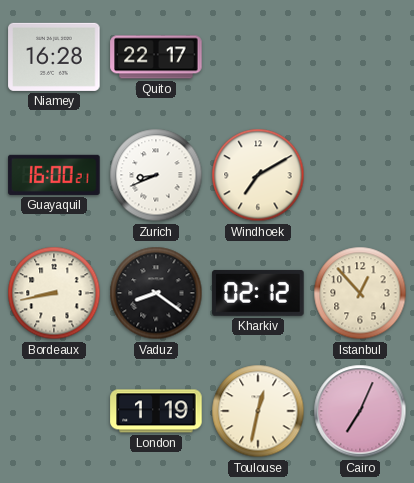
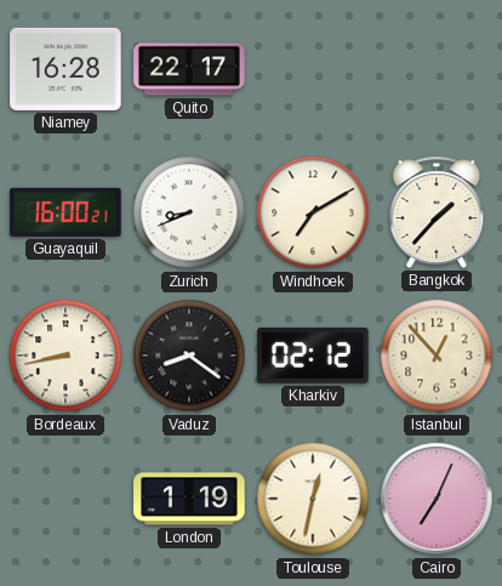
Bangkok: none -> 1:37 (437, 212)
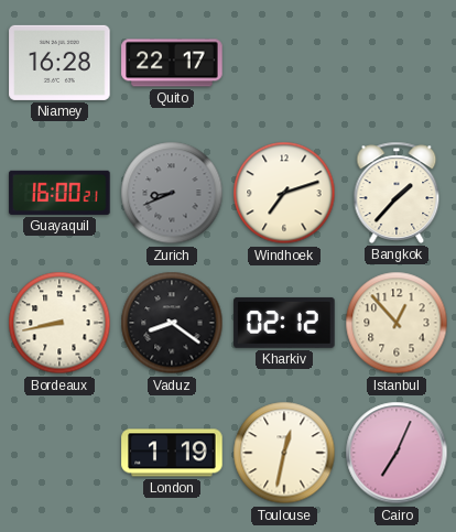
Zurich dial: white -> grey (172, 193)
Windhoek: 7:10 -> 7:12 (284, 193)
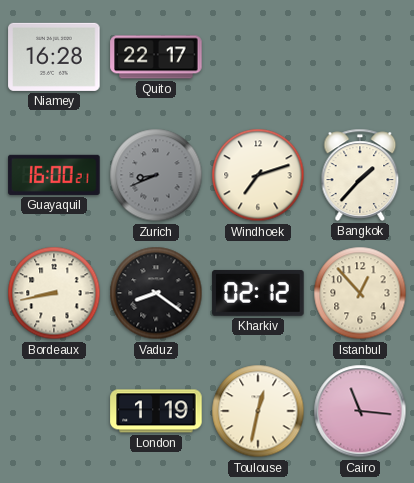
Cairo: 7:04 -> 11:16 (360, 411)
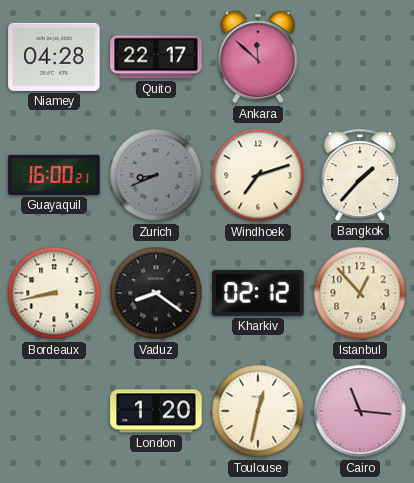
Niamey: 16:28 -> 04:28 (54, 57)
Ankara: none -> 11:52 (258, 57)
London: 1:19 -> 1:20 (156, 411)
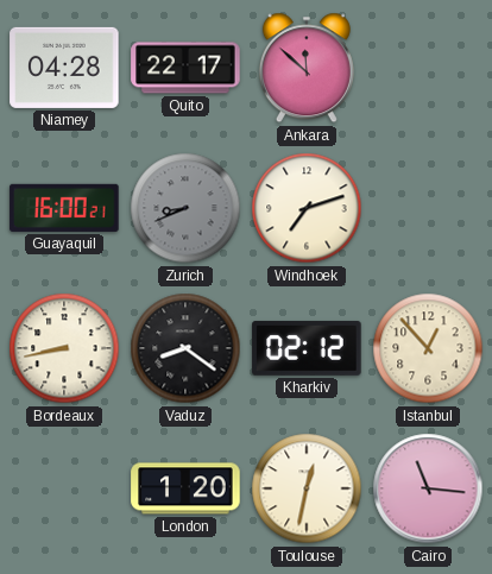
Bangkok: 1:37 -> none (360, 175)
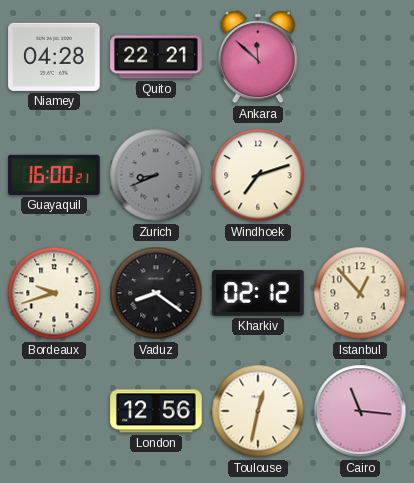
Quito: 22:17 -> 22:21 (156, 57)
Bordeaux: 8:43 -> 9:42 (54, 293)
London: 1:20 -> 12:56 (156, 411)
